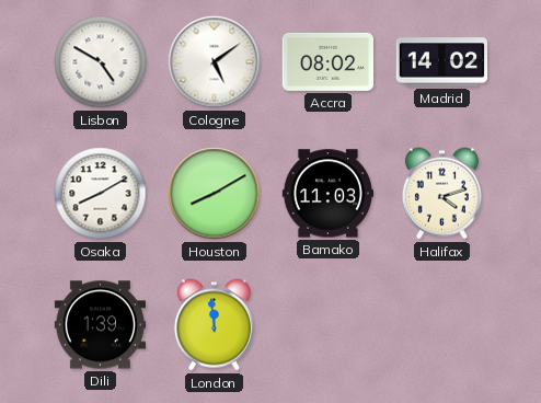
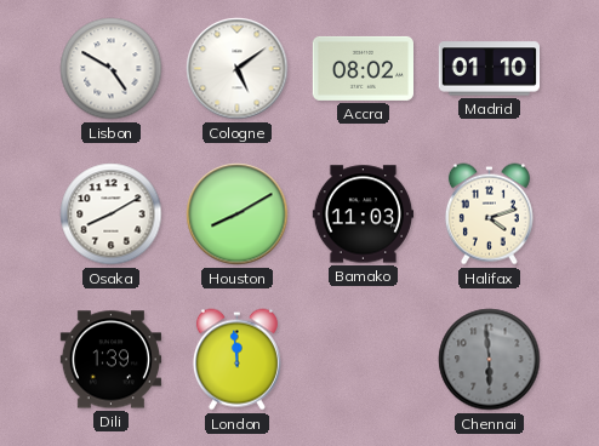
Madrid: 14:02 -> 01:10 (489, 69)
Chennai: none -> 5:59 (490, 360)
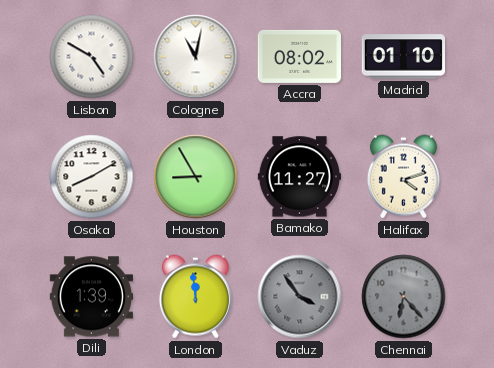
Cologne: 5:09 -> 11:02 (196, 57)
Houston: 8:10 -> 8:55 (196, 177)
Bamako: 11:03 -> 11:27 (300, 177)
Vaduz: none -> 3:54 (300, 297)
Chennai: 5:59 -> 6:23 (404, 297)
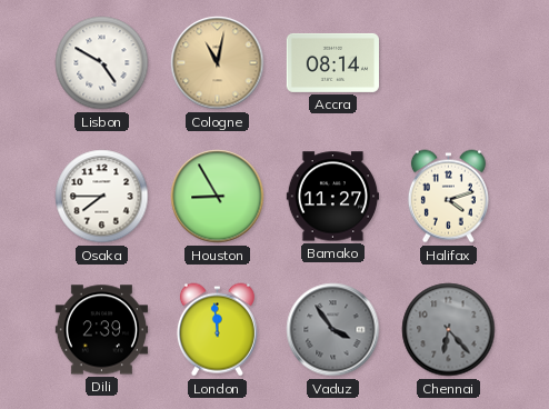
Cologne dial: white -> champagne (218, 63)
Accra: 08:02 -> 08:14 (332, 62)
Madrid: 01:10 -> none (403, 57)
Osaka: 8:10 -> 7:45 (102, 197)
Dili: 1:39 -> 2:39 (101, 330)
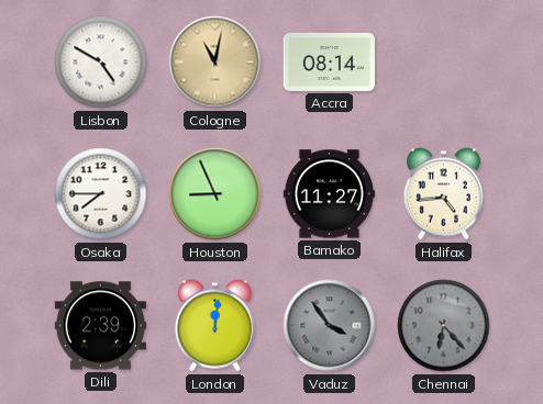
Houston: 8:55 -> 8:56 (215, 194)
Halifax: 4:12 -> 4:44 (443, 194)
London: 11:59 -> 12:01 (214, 326)
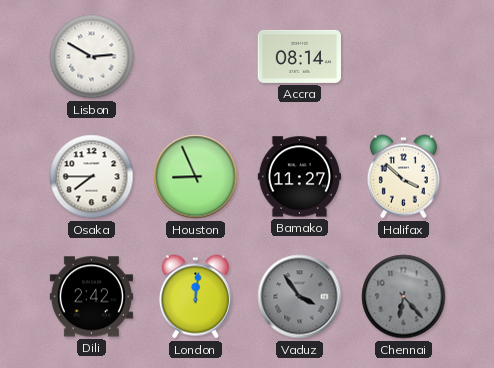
Lisbon: 4:50 -> 2:50 (92, 57)
Cologne: 11:02 -> none (215, 63)
Halifax: 4:44 -> 3:52 (403, 177)
Dili: 2:39 -> 2:42 (91, 297)
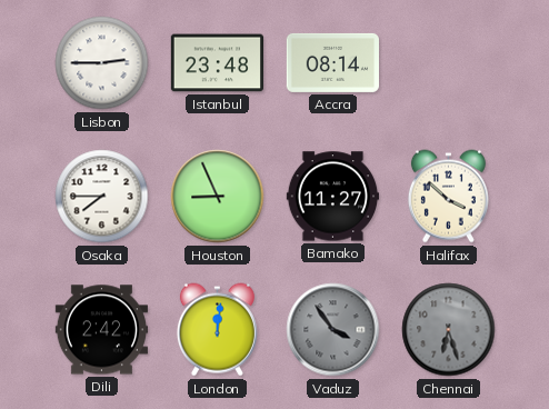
Lisbon: 2:50 -> 2:45 (102, 63)
Istanbul: none -> 23:48 (217, 63)
Chennai: 6:23 -> 6:27 (449, 330)
